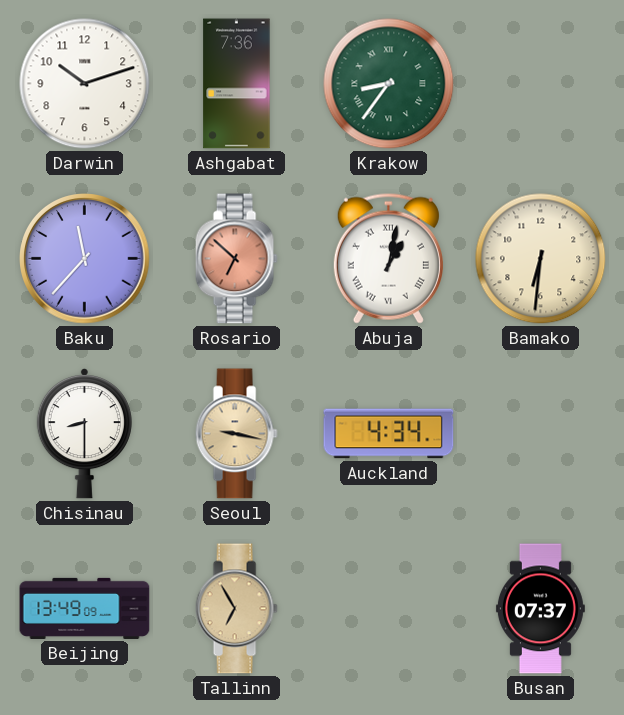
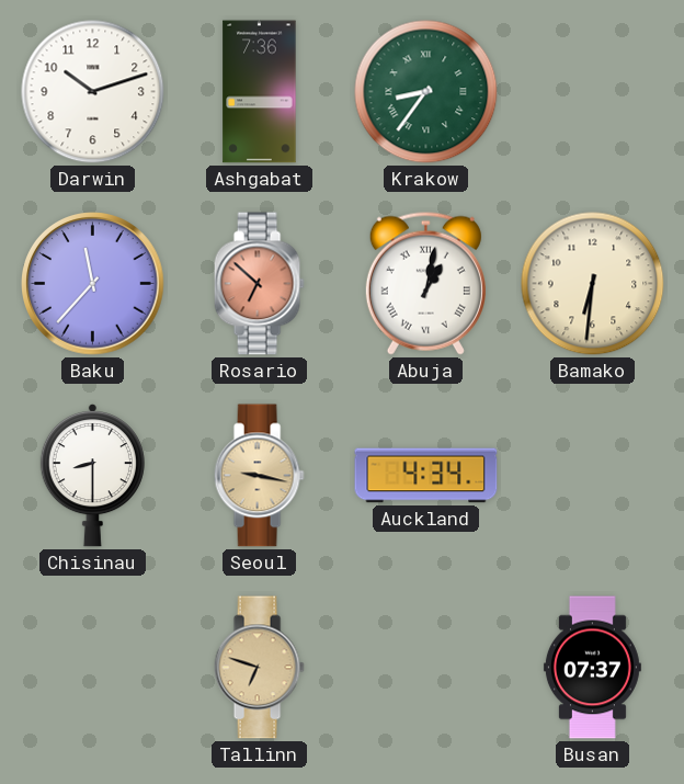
Beijing: 13:49 -> none (85, 608)
Tallinn: 6:55 -> 6:48 (259, 668)
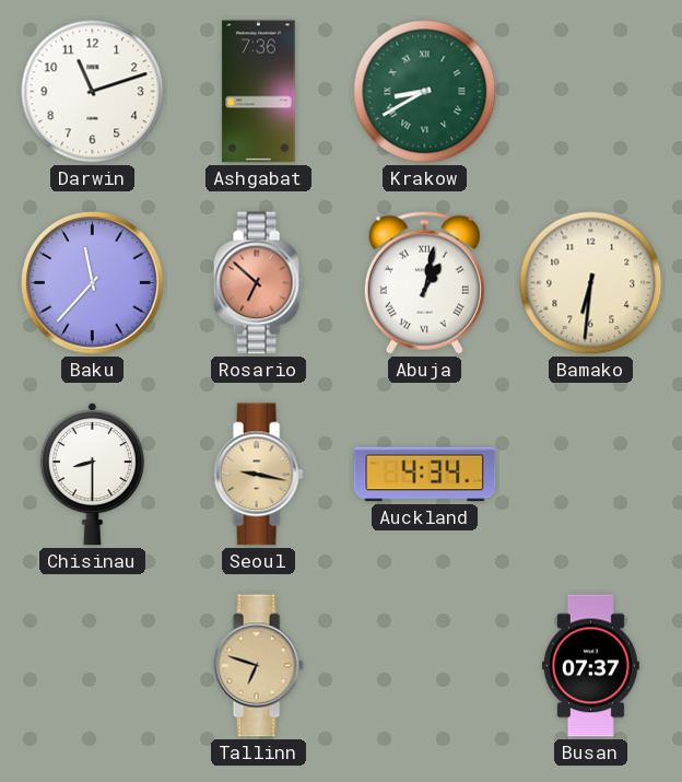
Darwin: 10:12 -> 11:12 (93, 92)
Krakow: 8:36 -> 8:40 (425, 92)
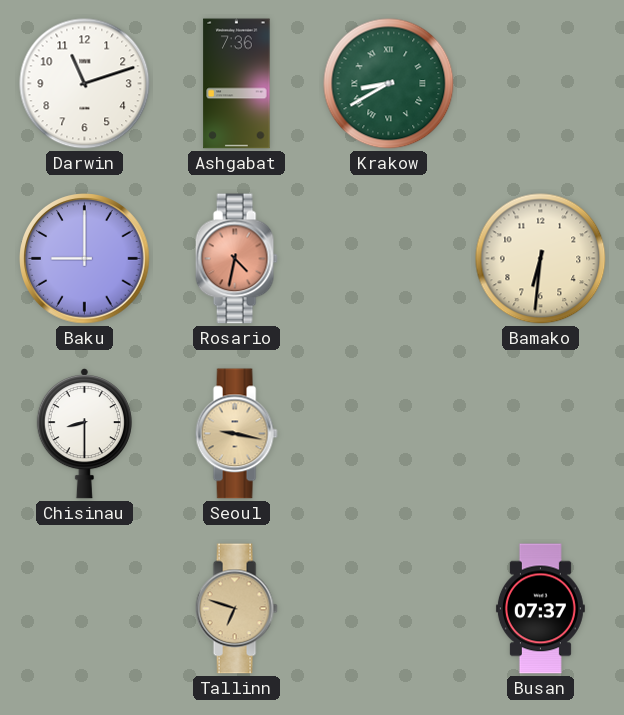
Baku: 11:37 -> 9:00 (85, 259)
Rosario: 6:52 -> 4:32 (236, 259)
Abuja: 1:02 -> none (424, 282)
Auckland: 4:34 -> none (425, 475)
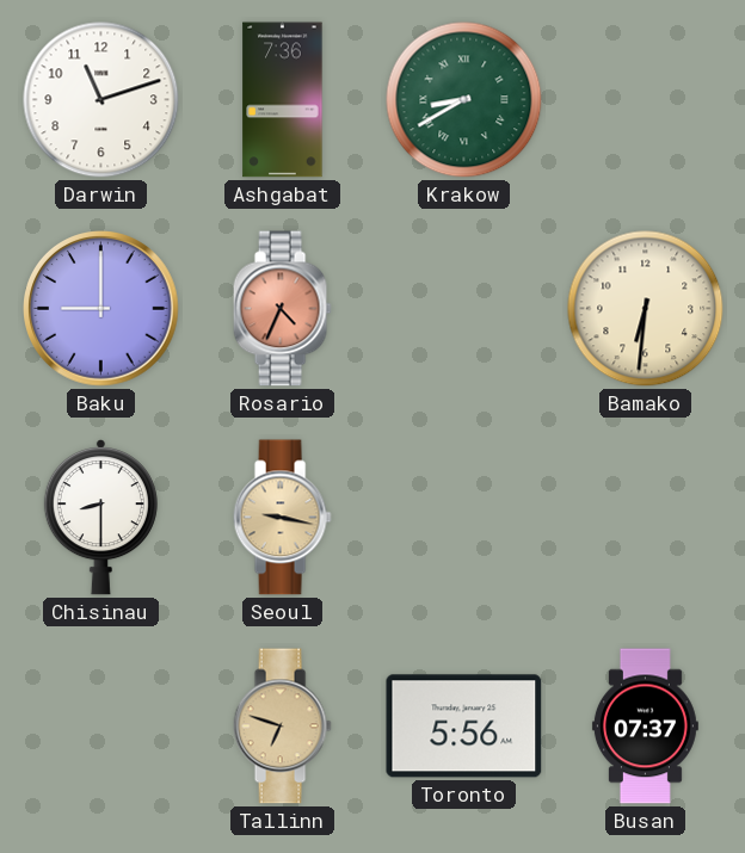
Rosario: 4:32 -> 4:34 (282, 309)
Toronto: none -> 5:56 (464, 727)
